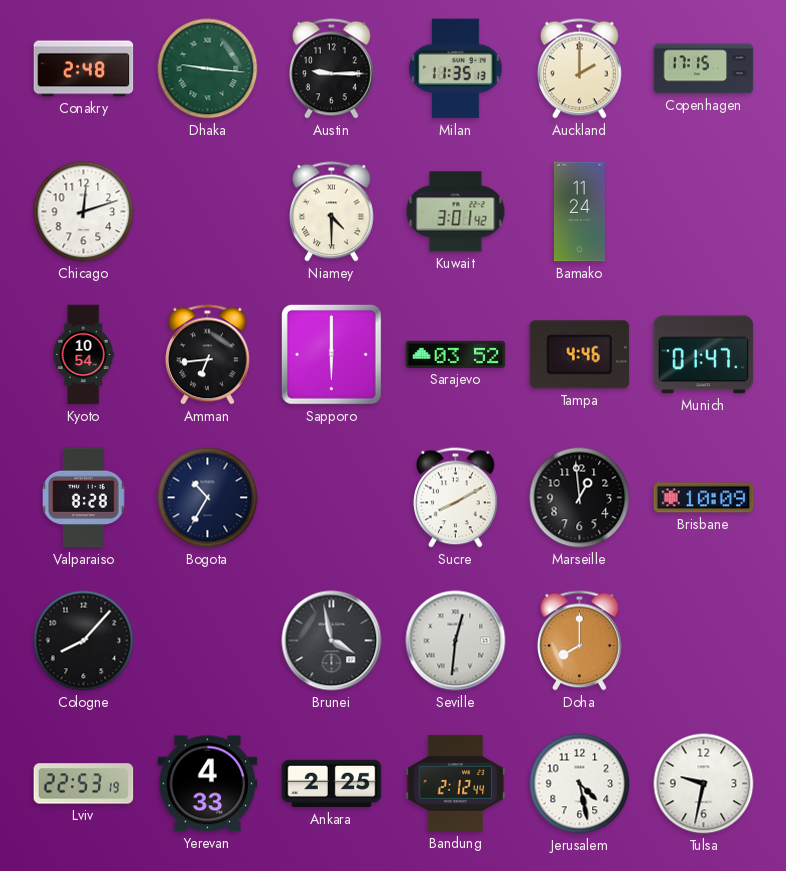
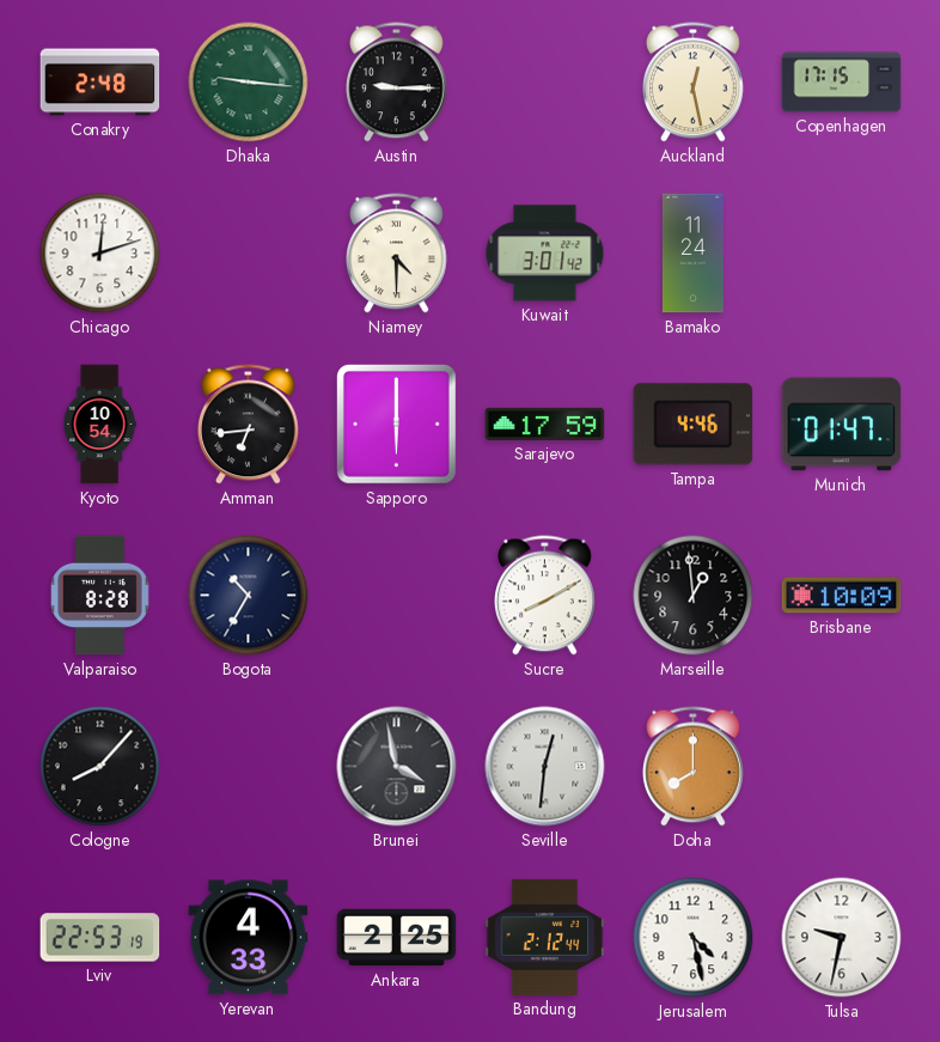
Milan: 11:35 -> none (456, 69)
Auckland: 2:00 -> 12:28 (694, 83)
Sarajevo: 03:52 -> 17:59 (545, 423)
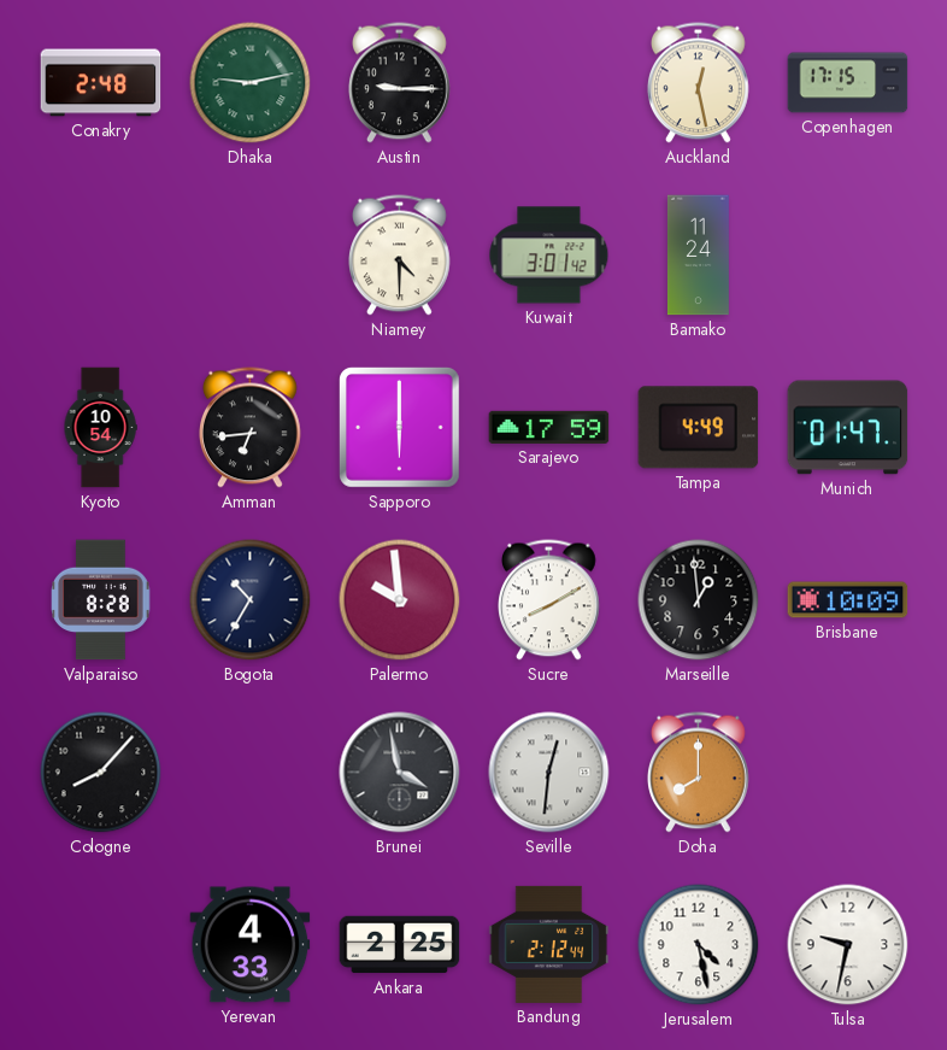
Dhaka: 9:16 -> 9:13 (251, 83)
Chicago: 12:12 -> none (100, 254)
Tampa: 4:46 -> 4:49 (699, 428)
Palermo: none -> 9:59 (400, 600)
Lviv: 22:53 -> none (100, 938)
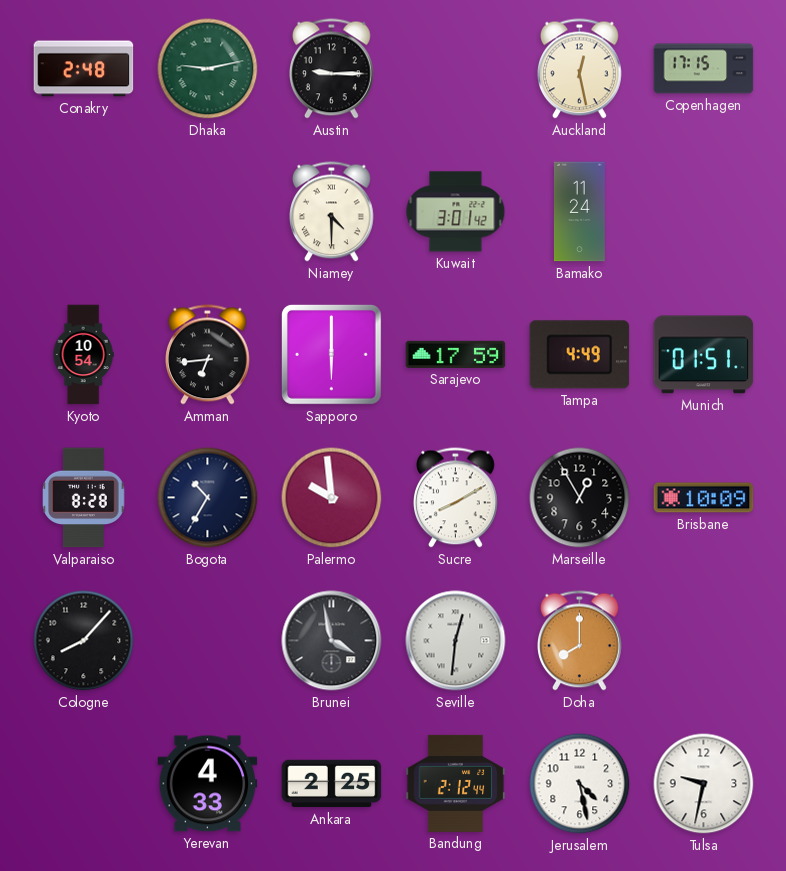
Munich: 01:47 -> 01:51 (704, 355)
Marseille: 12:59 -> 12:55 (580, 498)
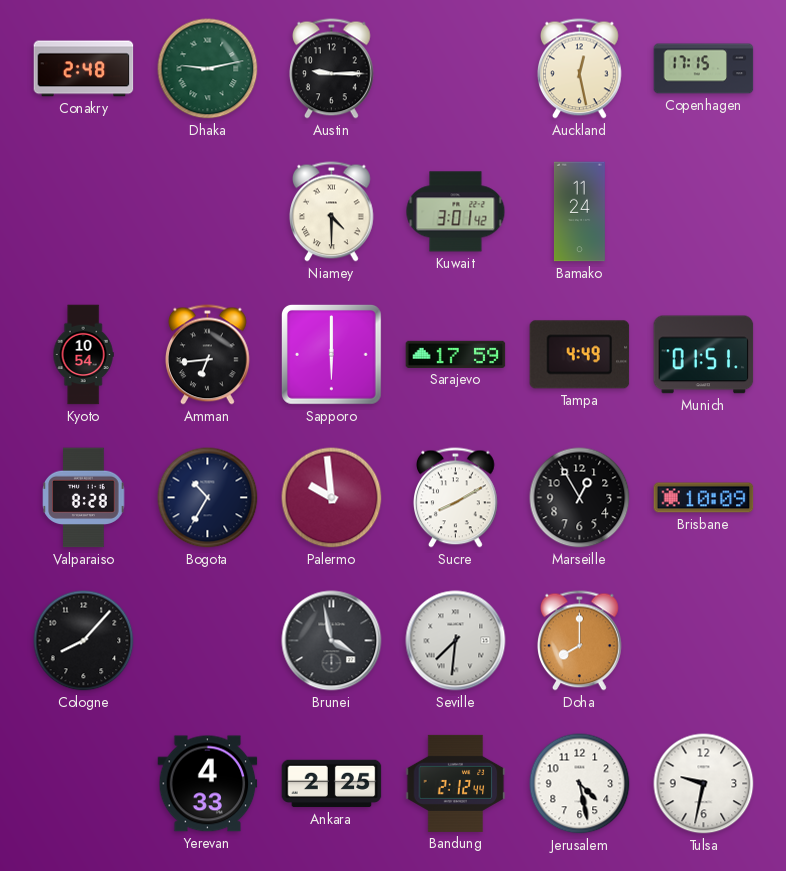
Seville: 12:31 -> 7:31 (456, 641)
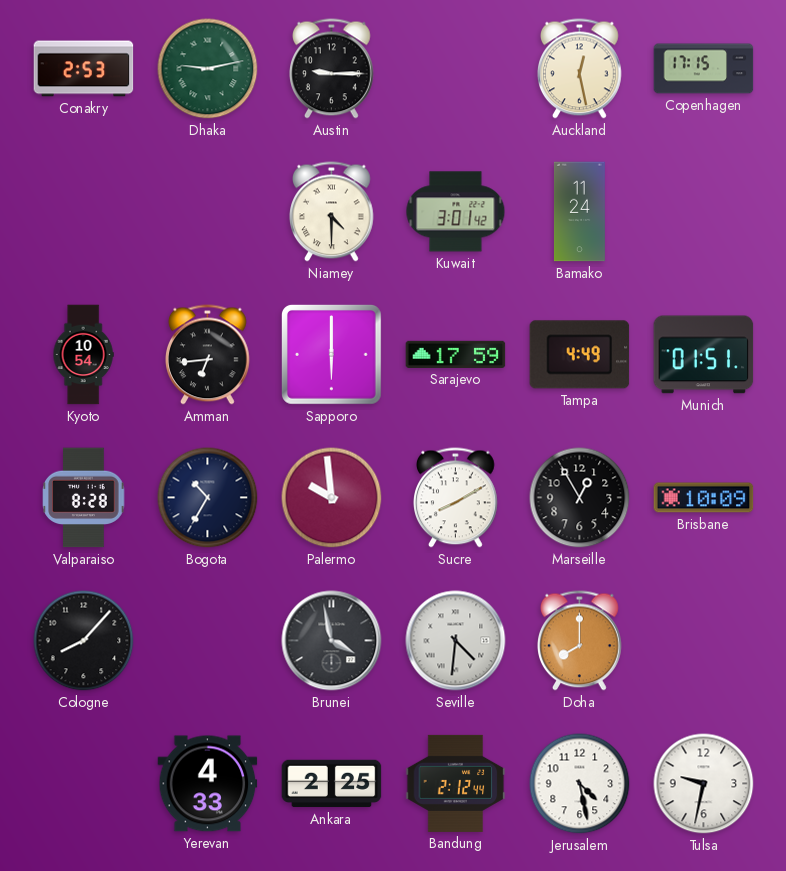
Conakry: 2:48 -> 2:53 (84, 69)
Seville: 7:31 -> 4:31 (456, 641)
